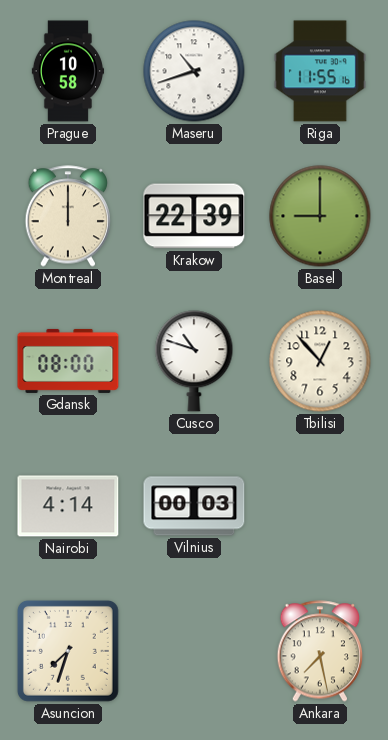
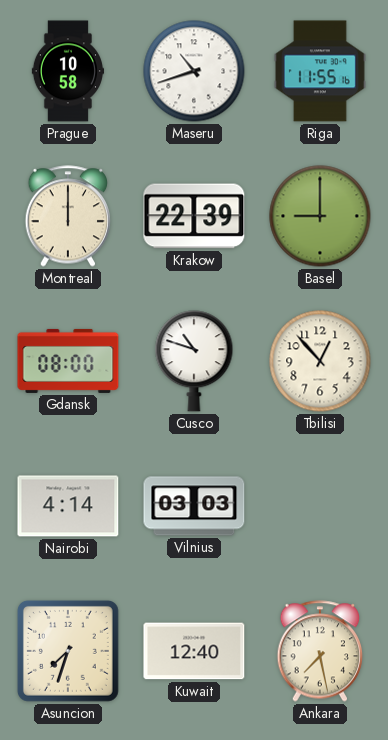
Vilnius: 00:03 -> 03:03 (194, 506)
Kuwait: none -> 12:40 (194, 651)
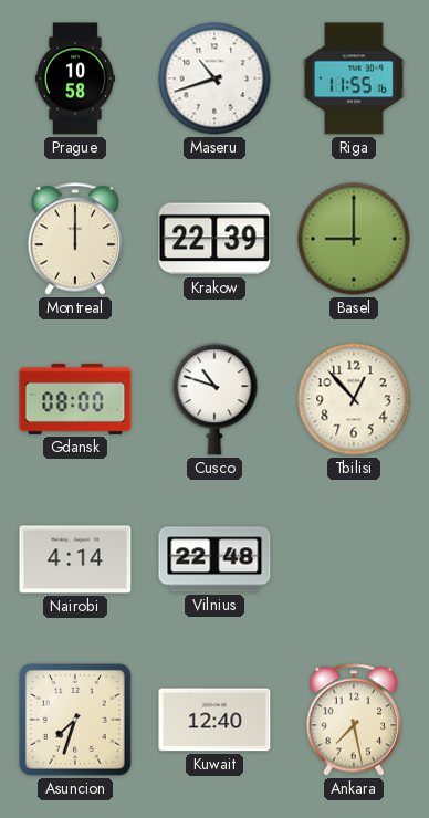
Vilnius: 03:03 -> 22:48 (214, 559)
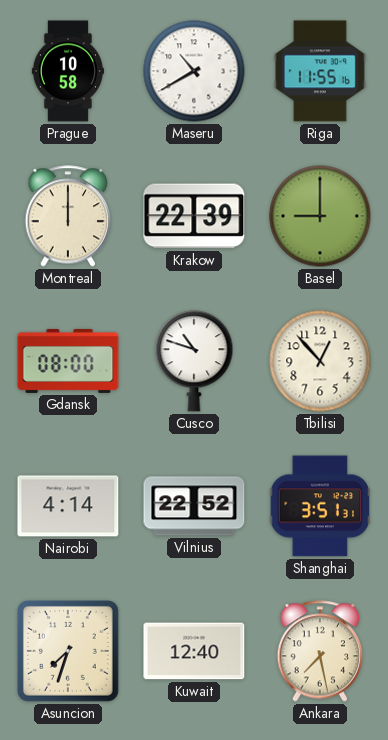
Maseru: 10:42 -> 10:40 (194, 71)
Vilnius: 22:48 -> 22:52 (194, 506)
Shanghai: none -> 3:51 (319, 506)
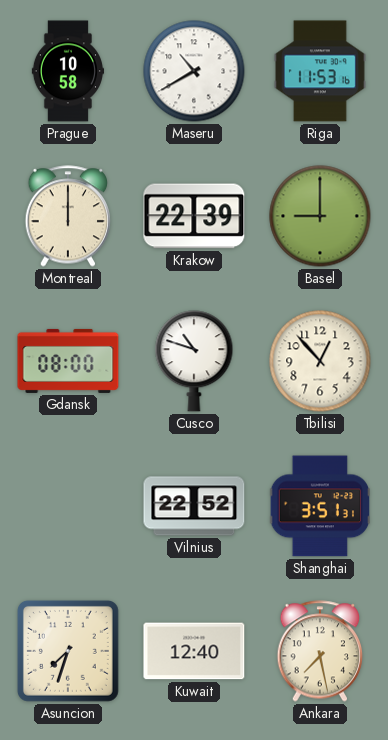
Riga: 11:55 -> 11:53 (320, 71)
Nairobi: 4:14 -> none (68, 506)
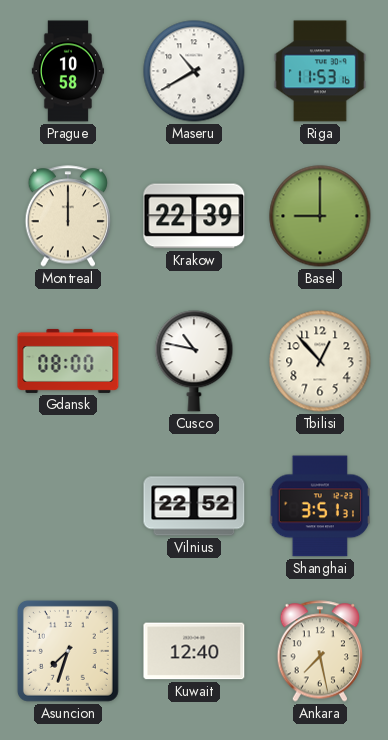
Cusco: 10:48 -> 10:47 (194, 361)
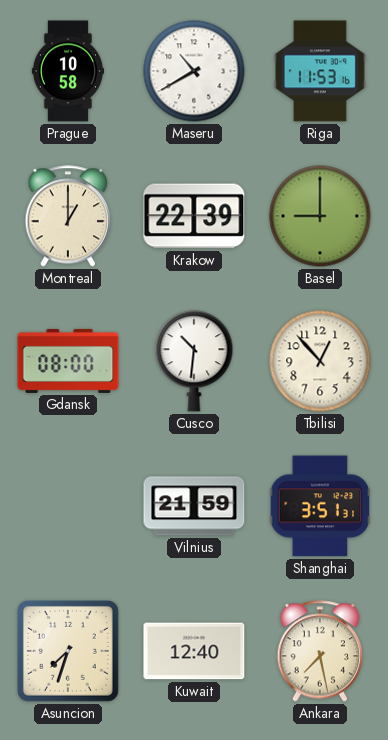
Montreal: 12:00 -> 1:00 (68, 216)
Cusco: 10:47 -> 10:31 (194, 361)
Vilnius: 22:52 -> 21:59 (194, 506)
